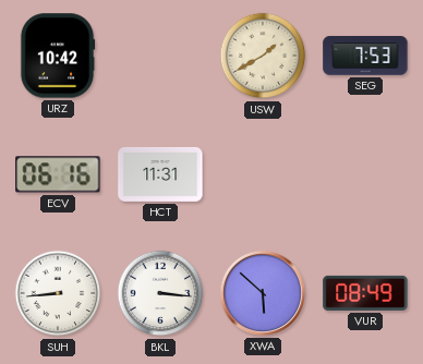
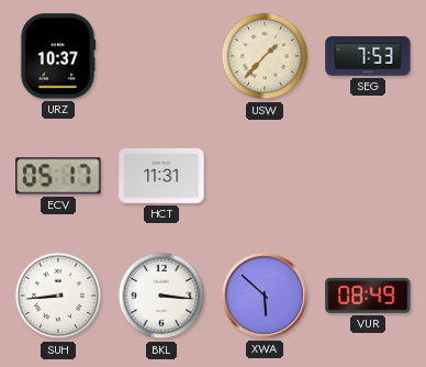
URZ: 10:42 -> 10:37 (58, 56)
USW: 1:40 -> 1:37 (265, 56)
ECV: 06:16 -> 05:17 (58, 176)
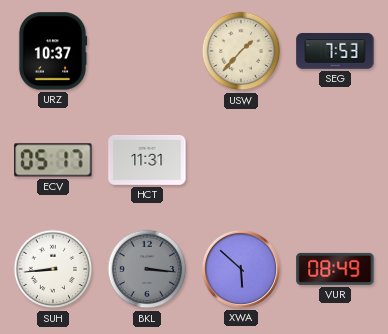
BKL dial: white -> grey (147, 269)
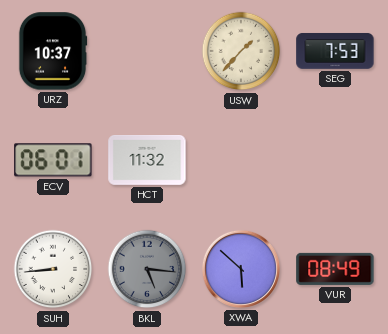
ECV: 05:17 -> 06:01 (53, 160)
HCT: 11:31 -> 11:32 (147, 161)
BKL: 3:16 -> 5:16 (147, 269)
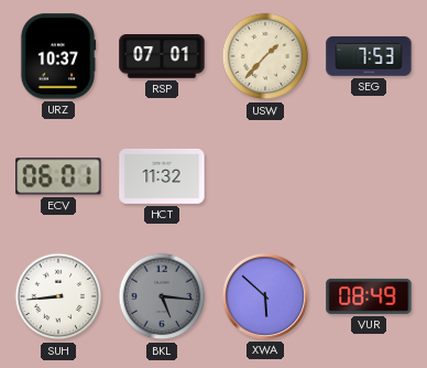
RSP: none -> 07:01 (162, 56)
